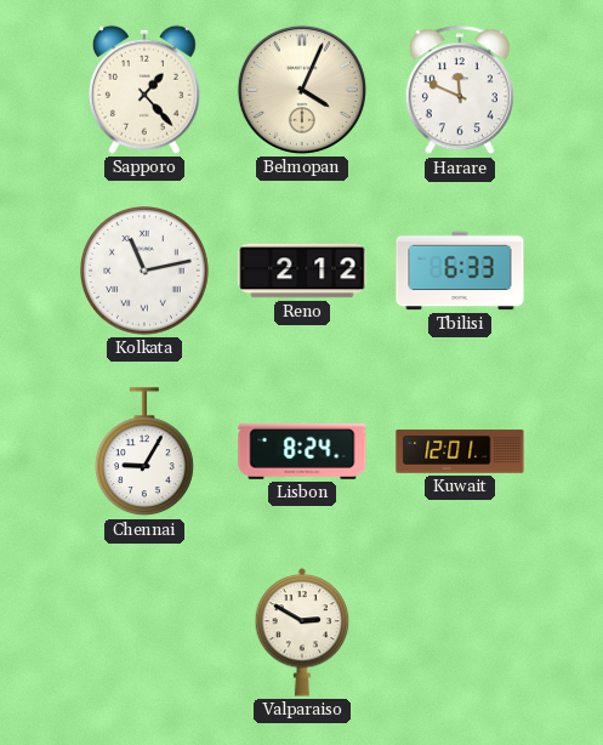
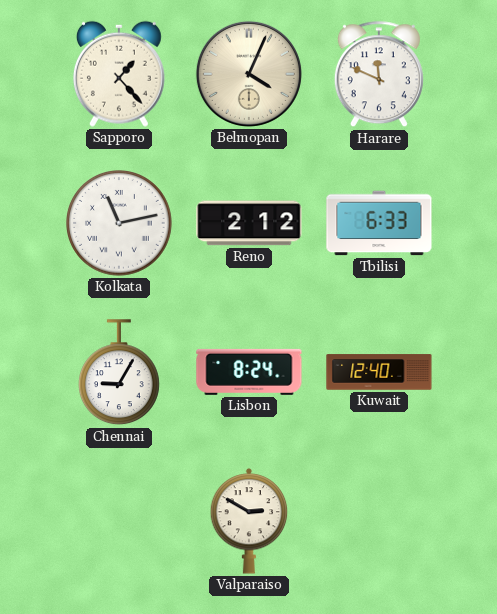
Kuwait: 12:01 -> 12:40 (379, 372)
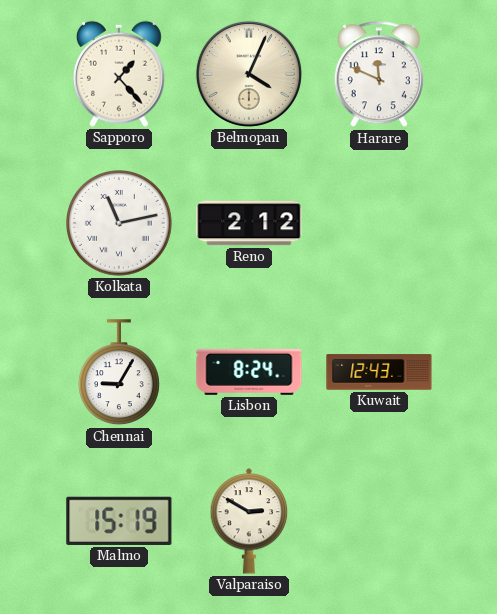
Tbilisi: 6:33 -> none (379, 223)
Kuwait: 12:40 -> 12:43 (379, 372)
Malmo: none -> 15:19 (119, 521)
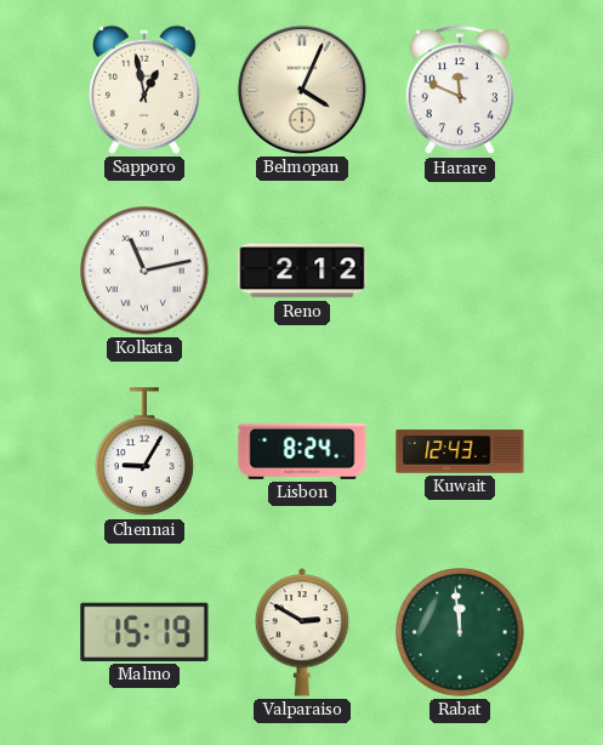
Sapporo: 1:23 -> 12:58 (144, 90)
Rabat: none -> 11:59 (461, 633)
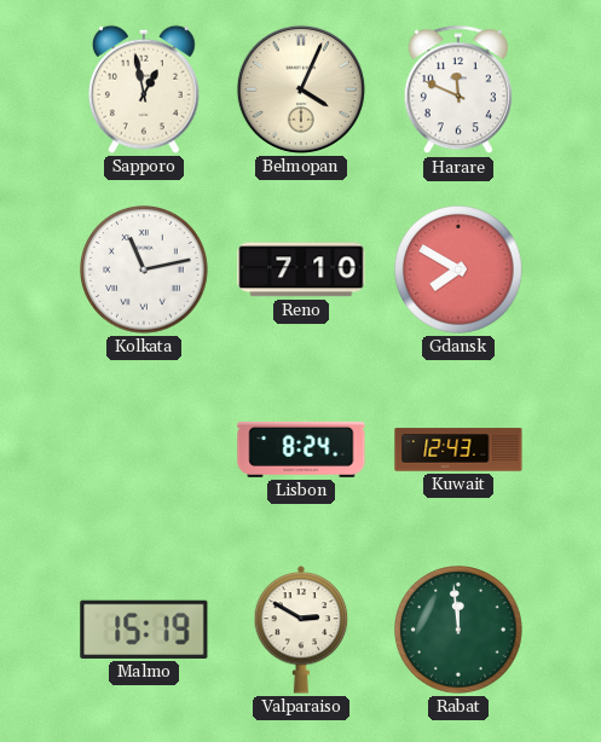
Reno: 2:12 -> 7:10 (301, 269)
Gdansk: none -> 7:50 (460, 271)
Chennai: 9:05 -> none (146, 453)
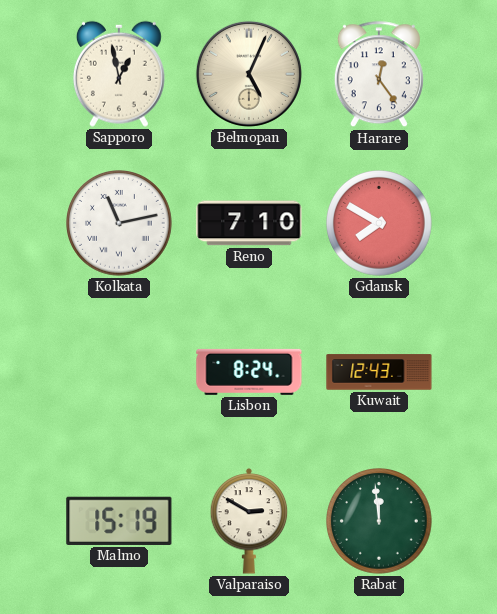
Belmopan: 4:04 -> 5:04 (249, 74)
Harare: 11:49 -> 12:24 (379, 75)
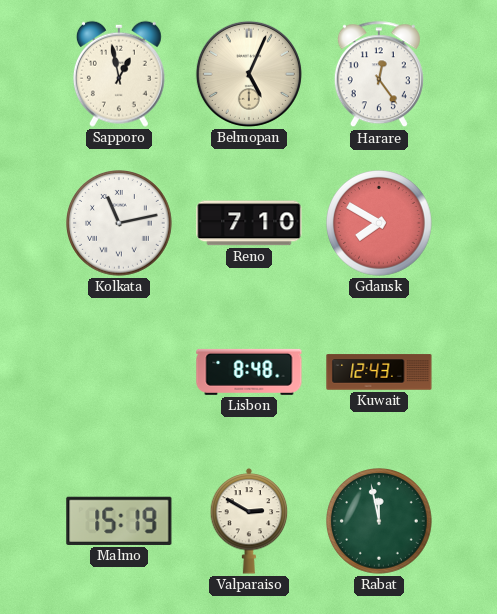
Lisbon: 8:24 -> 8:48 (249, 372)
Rabat: 11:59 -> 11:58 (380, 522)
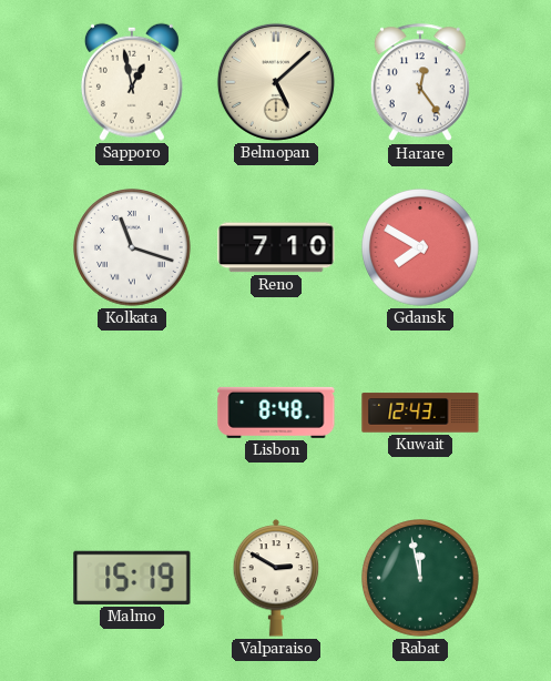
Belmopan: 5:04 -> 5:08 (276, 82)
Kolkata: 11:13 -> 11:18 (133, 248)
